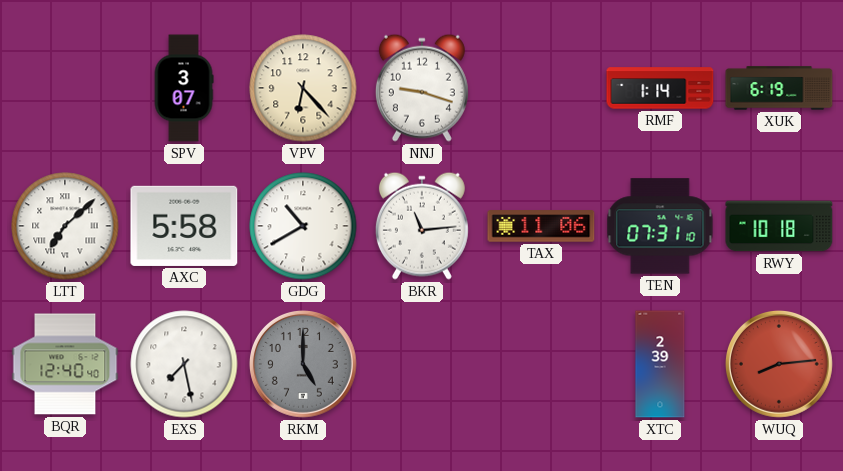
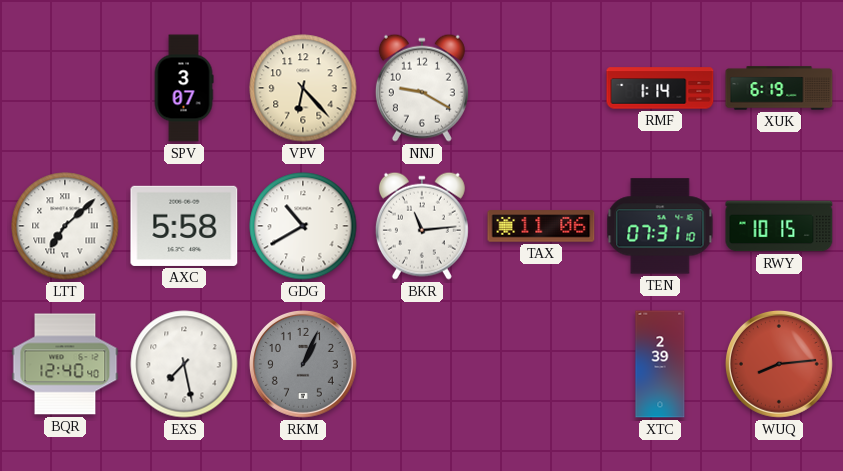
NNJ: 9:18 -> 9:20 (422, 88)
RWY: 10:18 -> 10:15 (779, 226)
RKM: 5:00 -> 1:04 (303, 364)
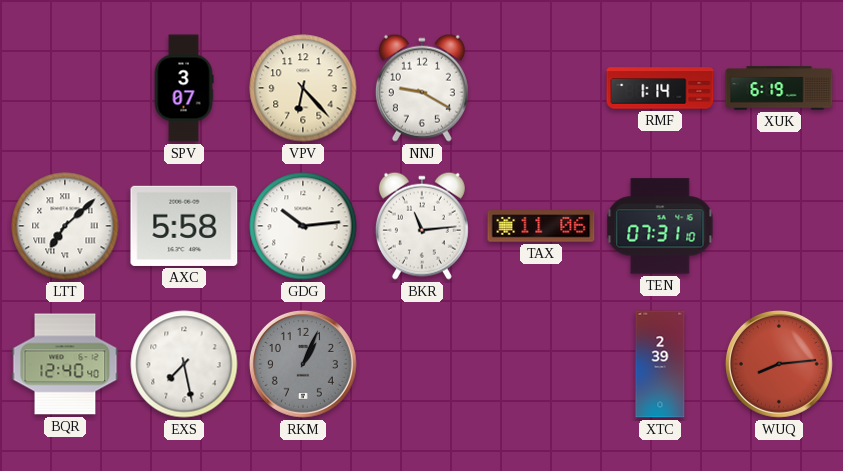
GDG: 10:40 -> 10:14 (303, 226)
RWY: 10:15 -> none (779, 226)
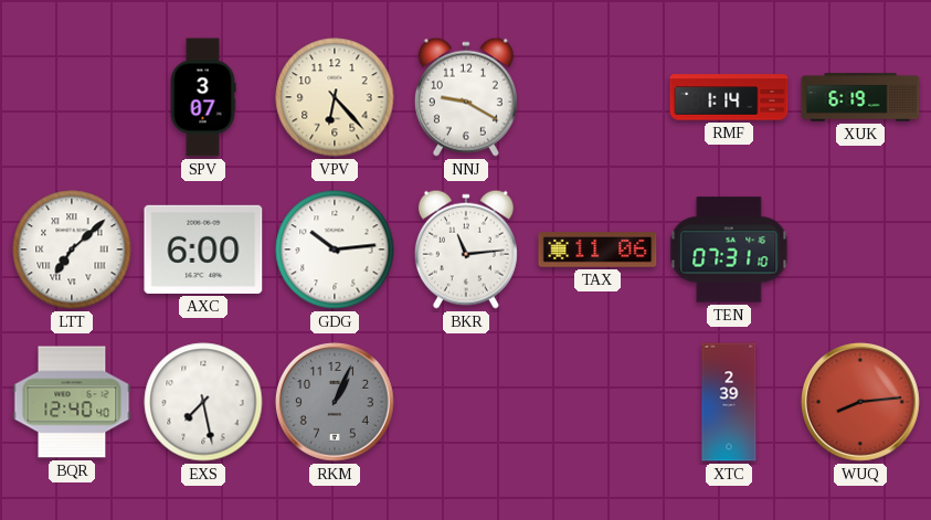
AXC: 5:58 -> 6:00 (203, 250)
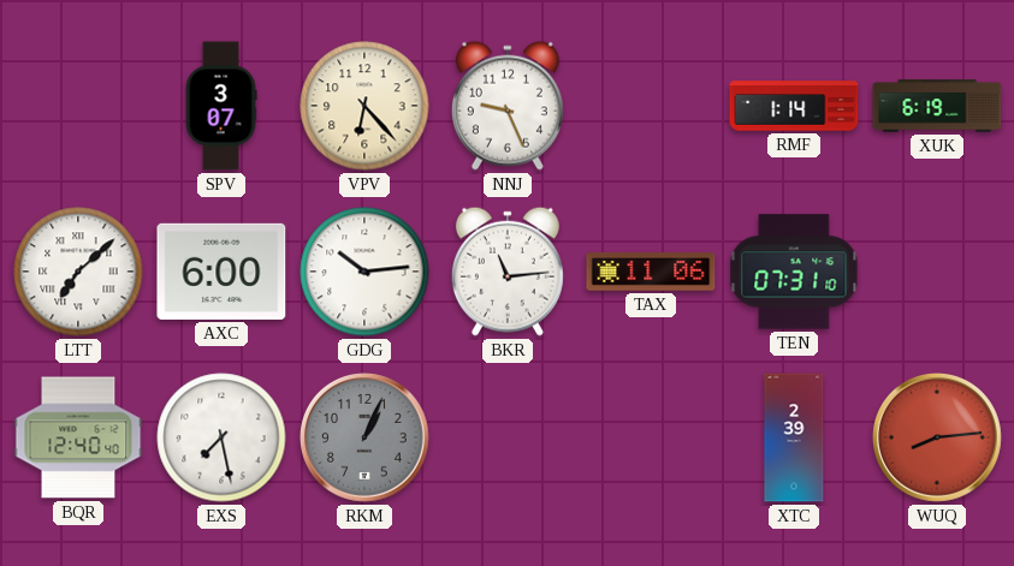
NNJ: 9:20 -> 9:26 (508, 106)
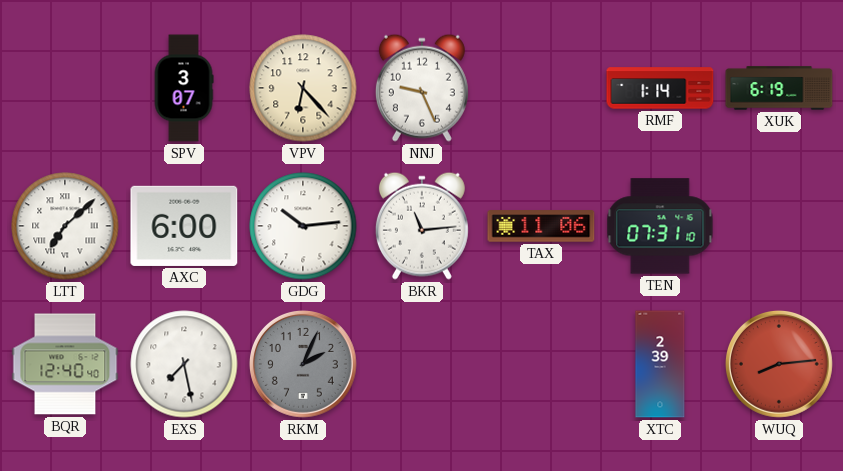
RKM: 1:04 -> 2:04 (303, 364)
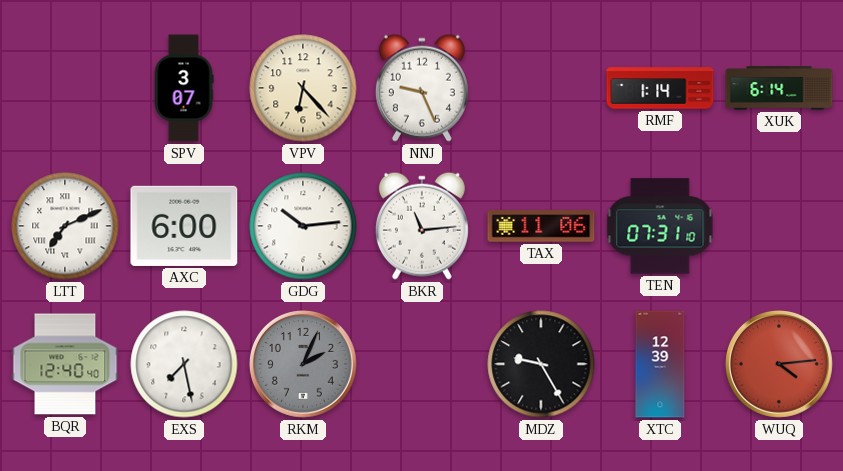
XUK: 6:19 -> 6:14 (779, 88)
LTT: 7:08 -> 7:11 (65, 226)
MDZ: none -> 9:25 (541, 364)
XTC: 2:39 -> 12:39 (660, 364)
WUQ: 8:14 -> 4:14 (779, 364)
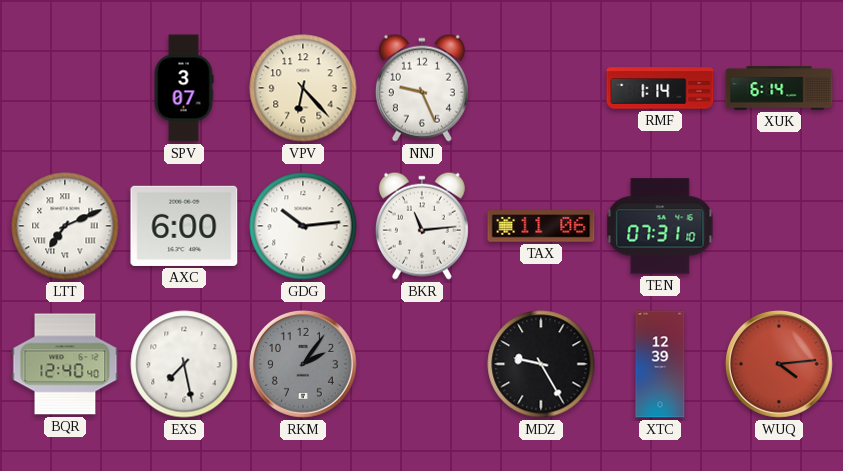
RKM: 2:04 -> 2:06 (303, 364)
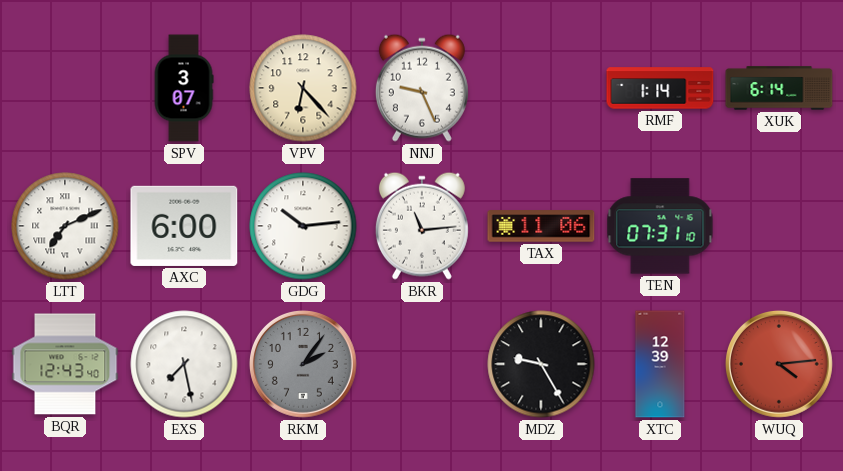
BQR: 12:40 -> 12:43 (65, 364)
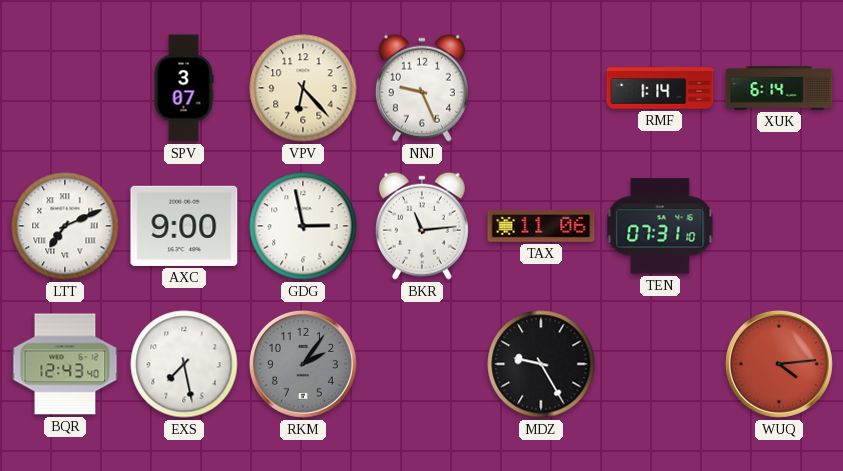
AXC: 6:00 -> 9:00 (184, 226)
GDG: 10:14 -> 2:58 (303, 226)
XTC: 12:39 -> none (660, 364)
